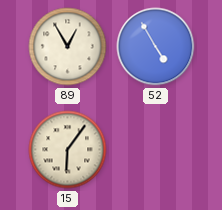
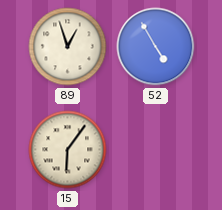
89: 12:55 -> 12:57 (68, 47)
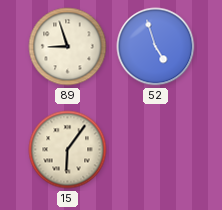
89: 12:57 -> 8:57 (68, 47)
52: 4:55 -> 4:57 (156, 47)
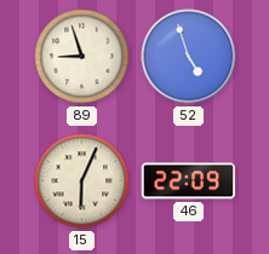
15: 6:06 -> 6:04 (82, 181)
46: none -> 22:09 (189, 181)
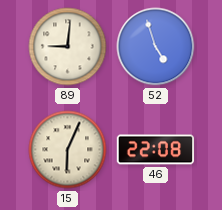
89: 8:57 -> 9:01 (68, 47)
46: 22:09 -> 22:08 (156, 150)
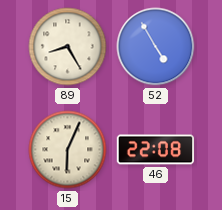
89: 9:01 -> 8:25 (68, 47)
52: 4:57 -> 4:55 (156, 47)
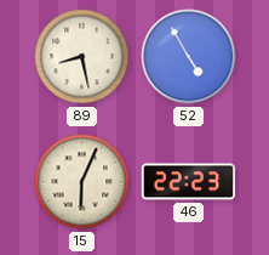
89: 8:25 -> 8:28 (82, 57)
46: 22:08 -> 22:23 (189, 182)
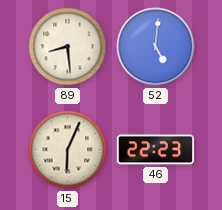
89: 8:28 -> 8:29 (68, 47)
52: 4:55 -> 5:01 (156, 47)
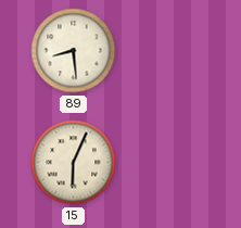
52: 5:01 -> none (156, 47)
46: 22:23 -> none (156, 150)
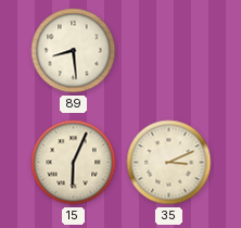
35: none -> 3:11 (169, 163)
